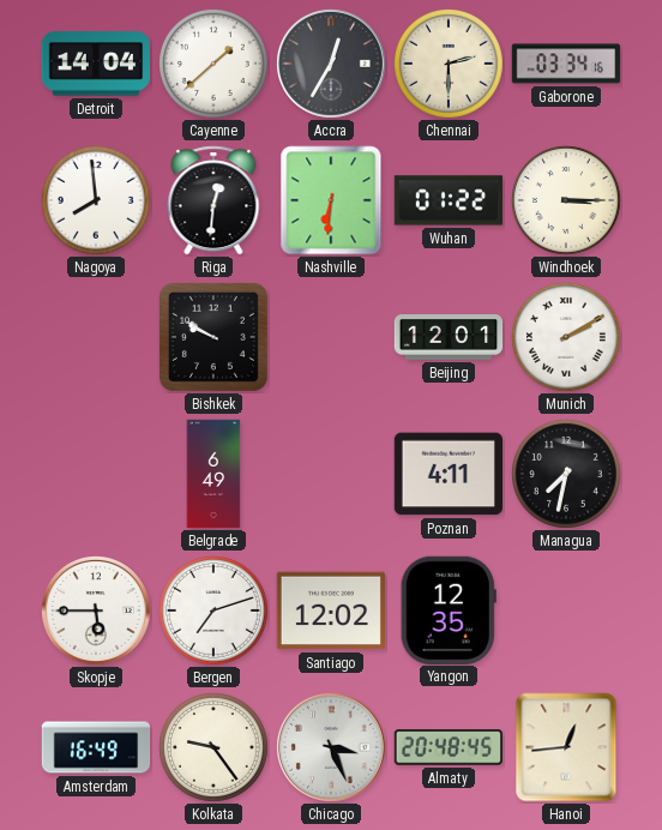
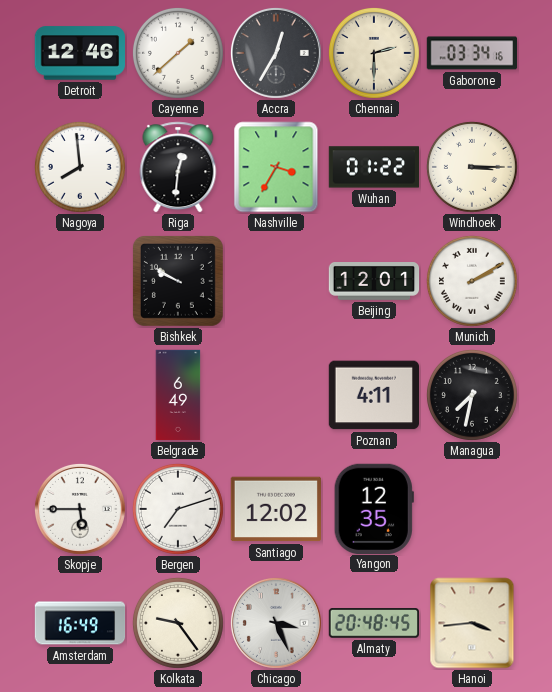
Detroit: 14:04 -> 12:46 (80, 53)
Nashville: 6:31 -> 3:35 (276, 167)
Hanoi: 12:44 -> 3:44 (472, 623)
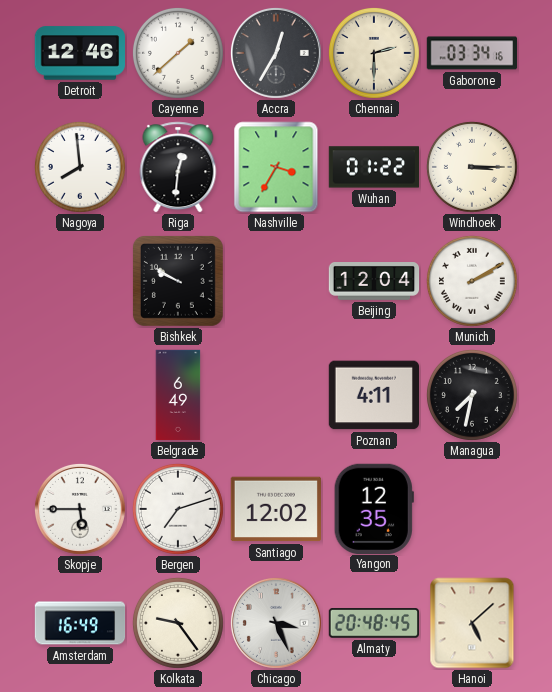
Beijing: 12:01 -> 12:04 (374, 282)
Hanoi: 3:44 -> 5:08 (472, 623)
